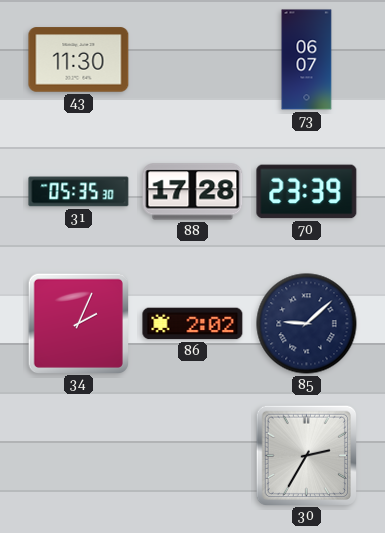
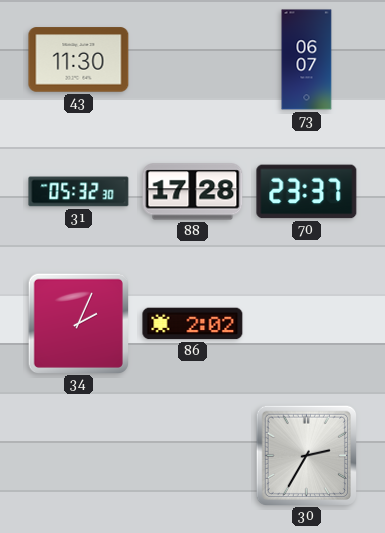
31: 05:35 -> 05:32 (79, 192)
70: 23:39 -> 23:37 (307, 192)
85: 9:08 -> none (307, 324)
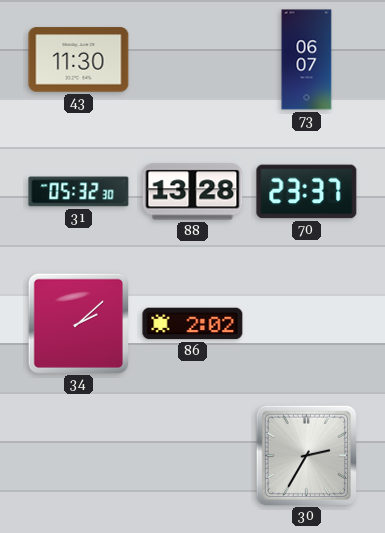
88: 17:28 -> 13:28 (193, 192)
34: 2:04 -> 2:08 (78, 323)
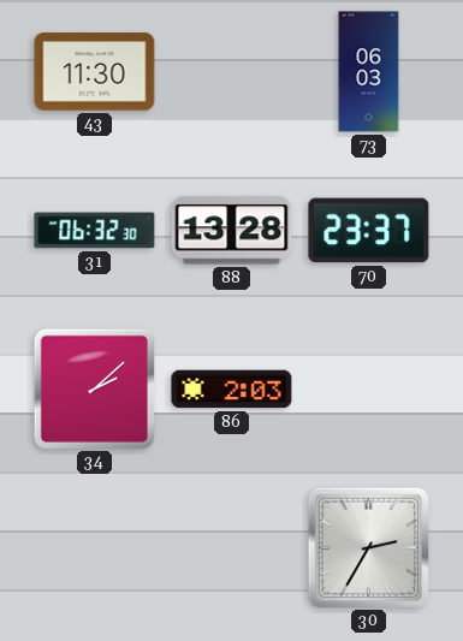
73: 06:07 -> 06:03 (369, 72)
31: 05:32 -> 06:32 (95, 231)
86: 2:02 -> 2:03 (232, 390)
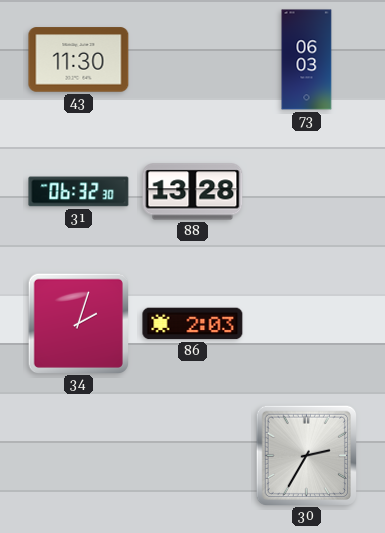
70: 23:37 -> none (369, 231)
34: 2:08 -> 2:03 (78, 323)
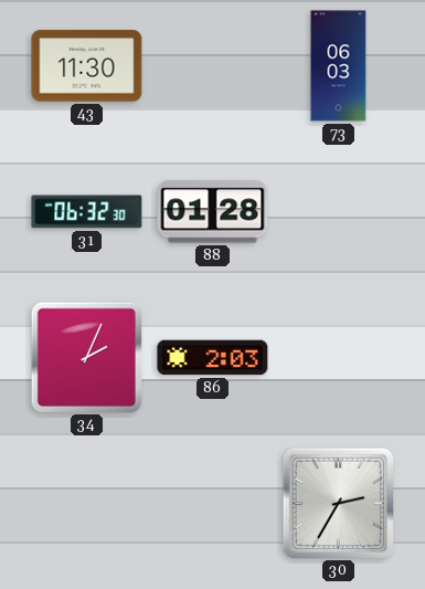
88: 13:28 -> 01:28 (213, 212)
34: 2:03 -> 2:04 (86, 357)
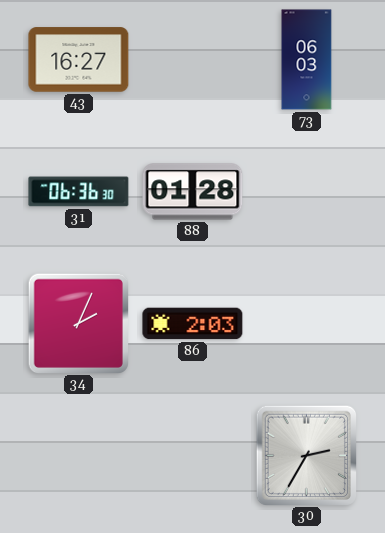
43: 11:30 -> 16:27 (79, 60)
31: 06:32 -> 06:36 (79, 192)
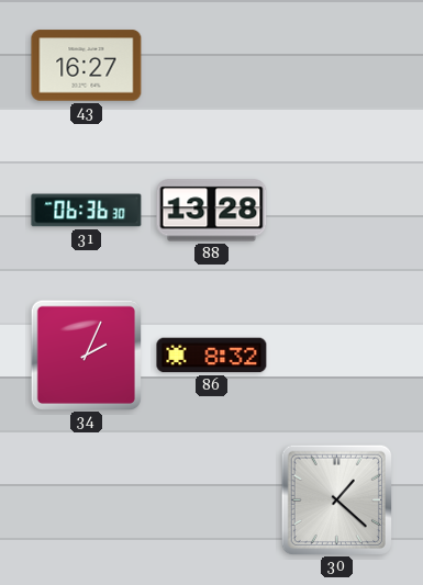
73: 06:03 -> none (307, 60)
88: 01:28 -> 13:28 (212, 211)
86: 2:03 -> 8:32 (212, 356)
30: 2:35 -> 1:22 (336, 499)
